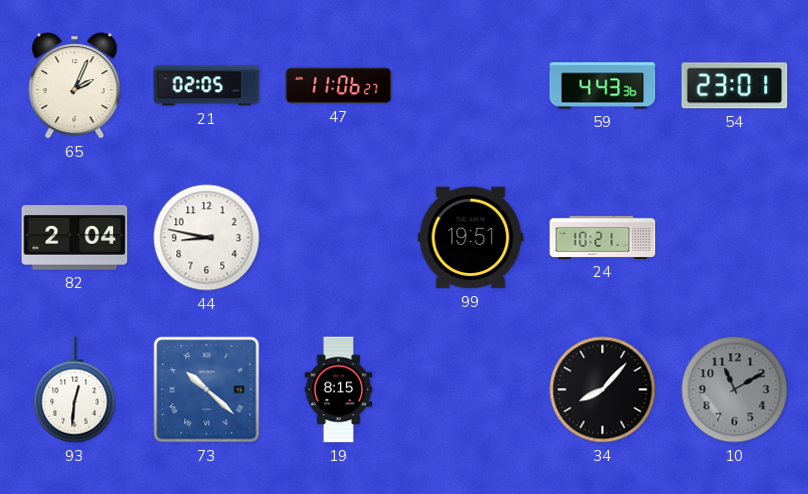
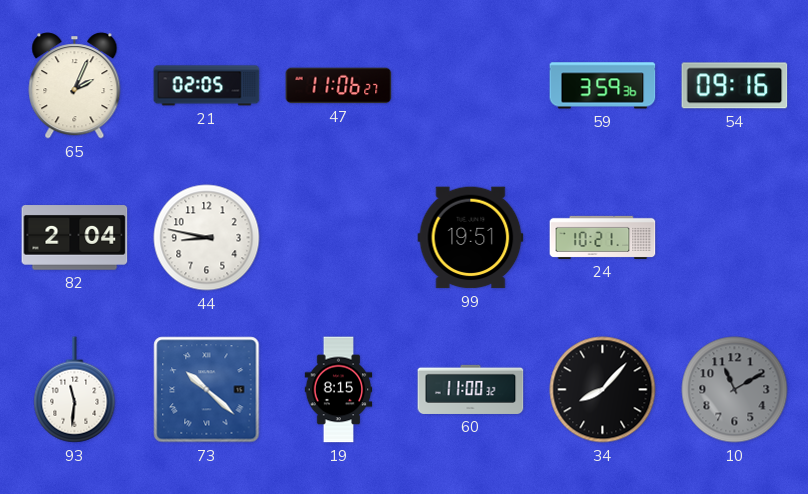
59: 4:43 -> 3:59 (603, 86)
54: 23:01 -> 09:16 (735, 86)
93: 12:31 -> 11:31 (75, 390)
60: none -> 11:00 (471, 389)
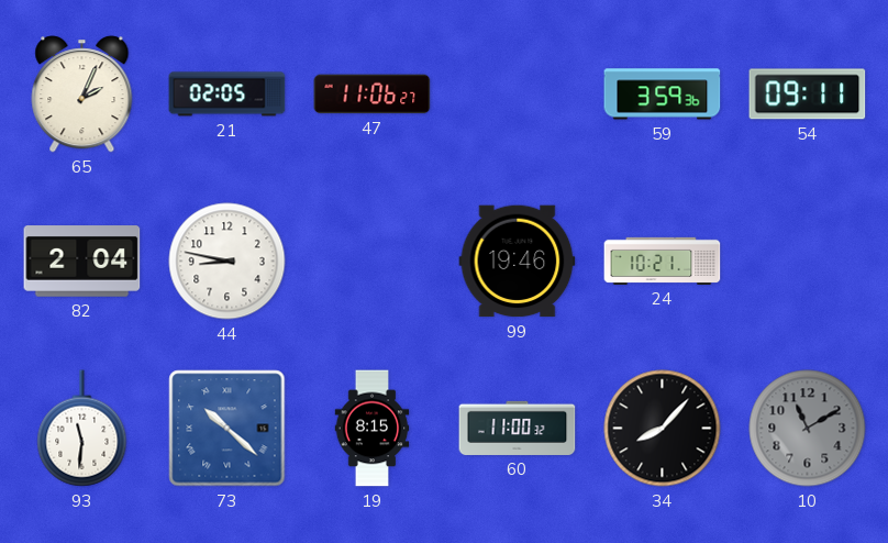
54: 09:16 -> 09:11 (808, 95)
99: 19:51 -> 19:46 (518, 262)
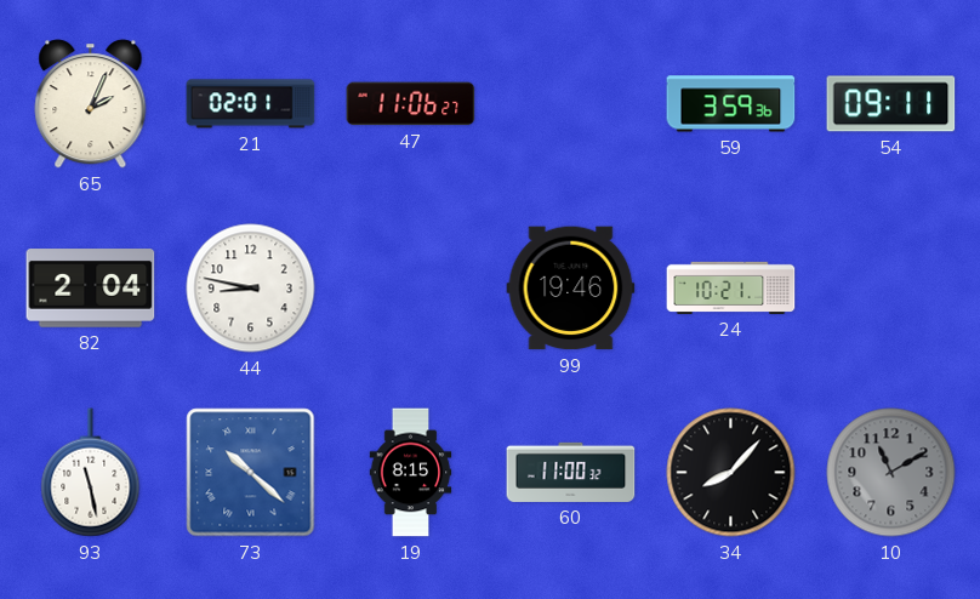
21: 02:05 -> 02:01 (251, 104)
93: 11:31 -> 11:28 (91, 473)
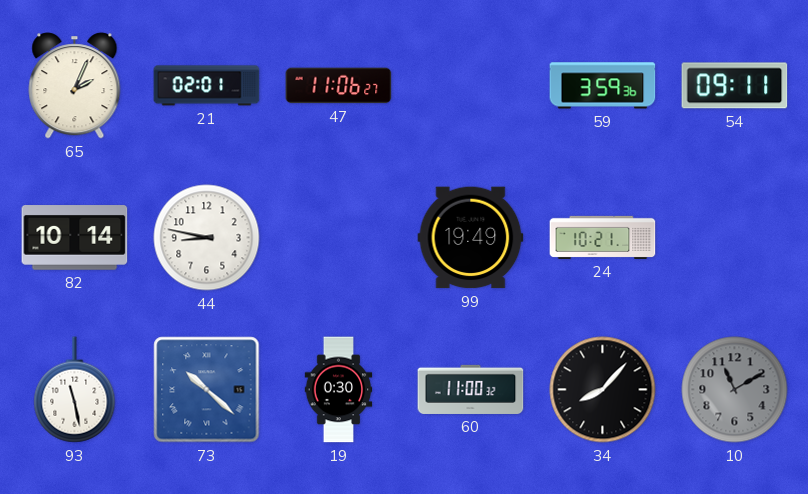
82: 2:04 -> 10:14 (75, 238)
99: 19:46 -> 19:49 (471, 238)
19: 8:15 -> 0:30 (339, 390)
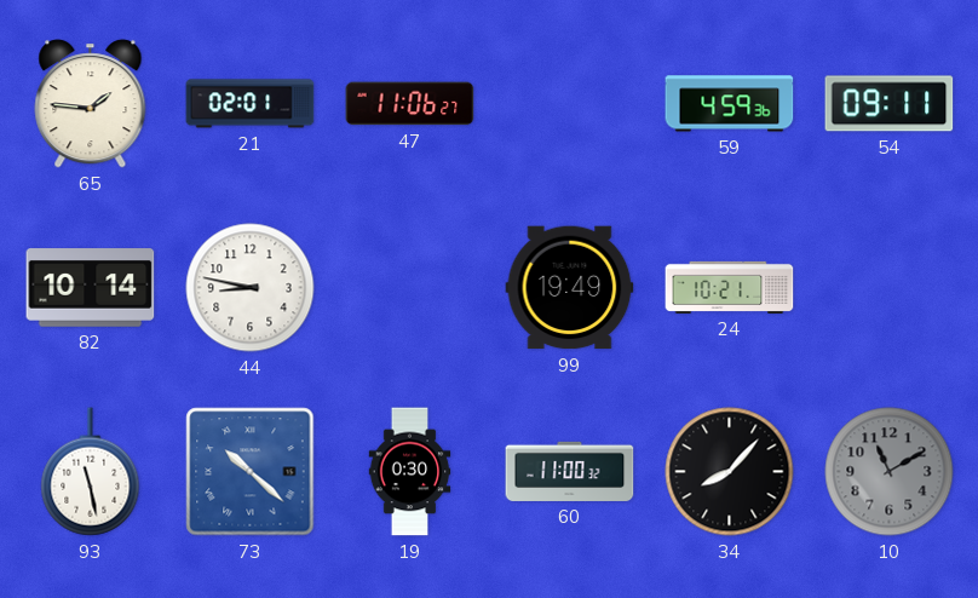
65: 2:04 -> 1:46 (91, 104)
59: 3:59 -> 4:59 (730, 104)
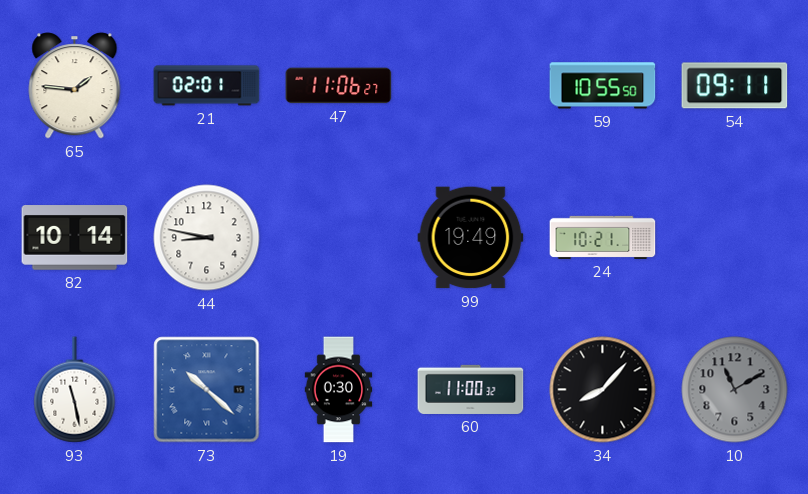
59: 4:59 -> 10:55 (603, 86)
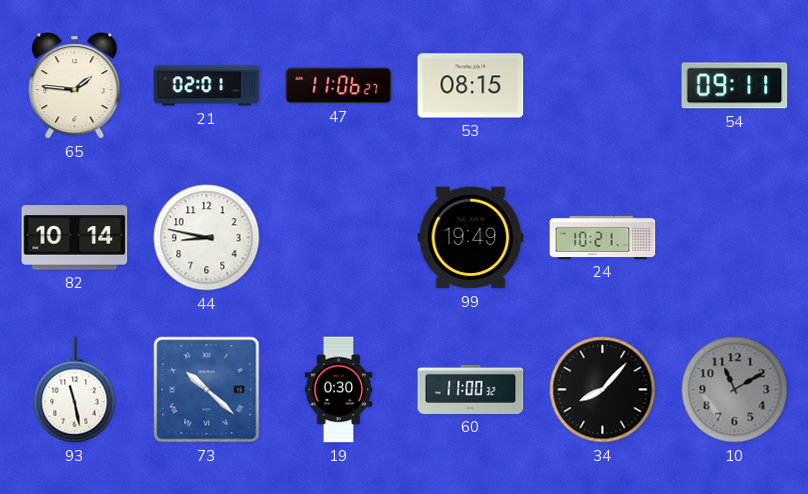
53: none -> 08:15 (471, 86)
59: 10:55 -> none (603, 86)
